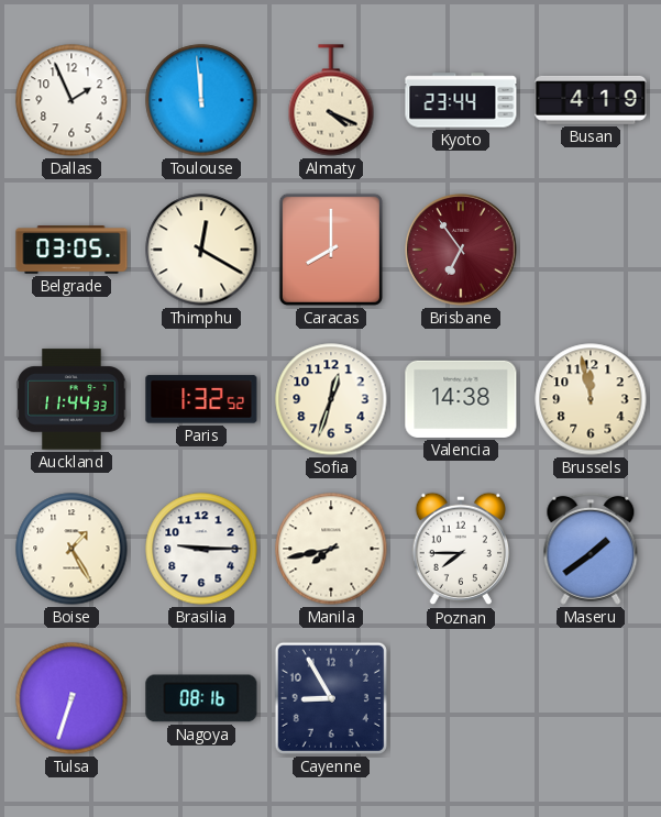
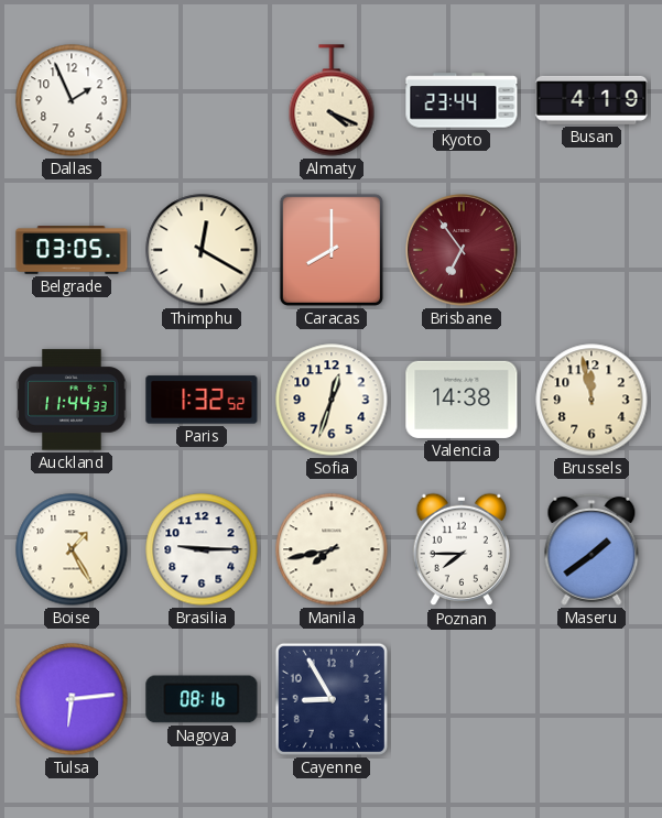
Toulouse: 11:59 -> none (201, 100)
Tulsa: 6:33 -> 6:14 (72, 699)
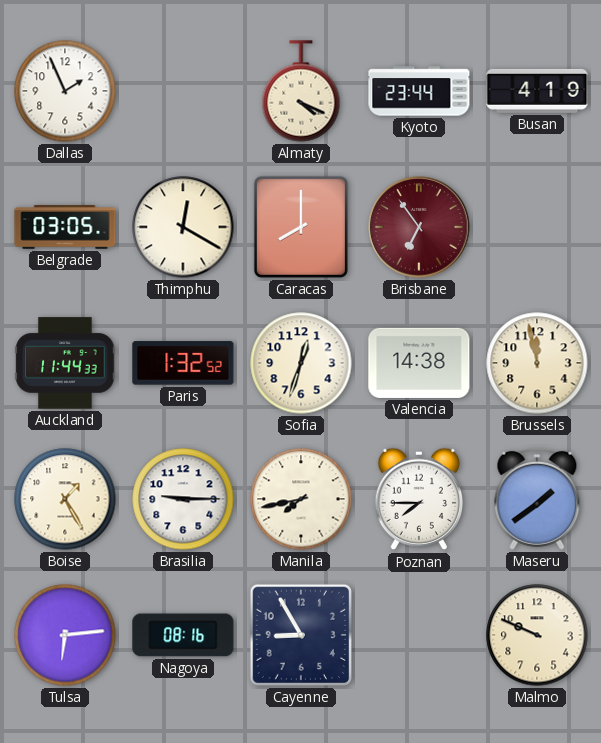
Malmo: none -> 9:49 (537, 635)
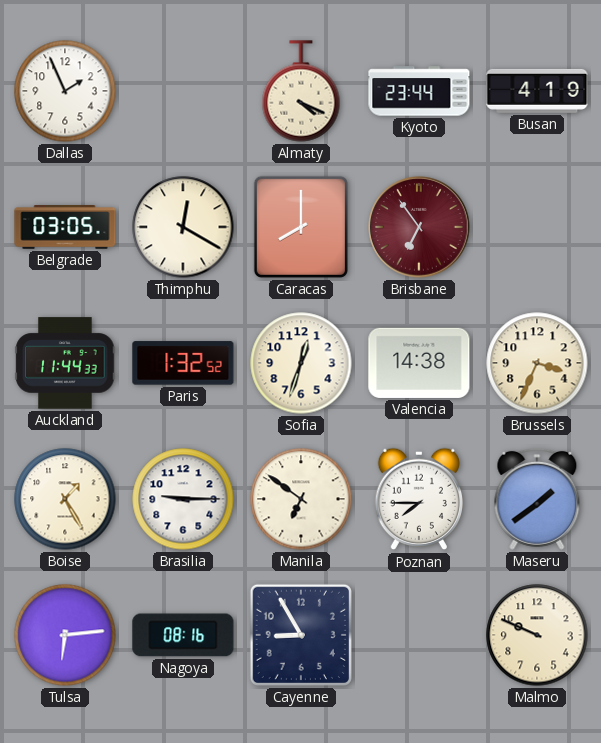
Brussels: 11:58 -> 3:34 (537, 363)
Manila: 7:43 -> 6:51 (301, 499)
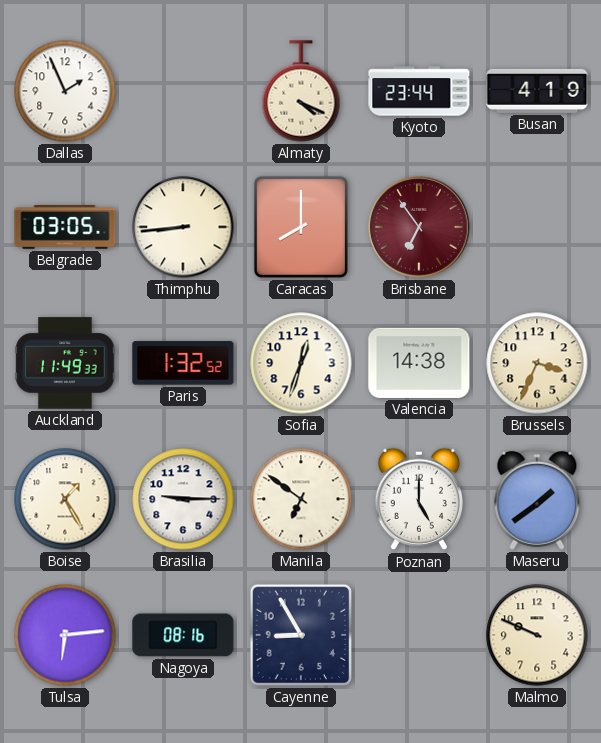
Thimphu: 12:20 -> 8:44 (183, 227)
Auckland: 11:44 -> 11:49 (65, 363)
Poznan: 7:45 -> 5:00 (418, 499)
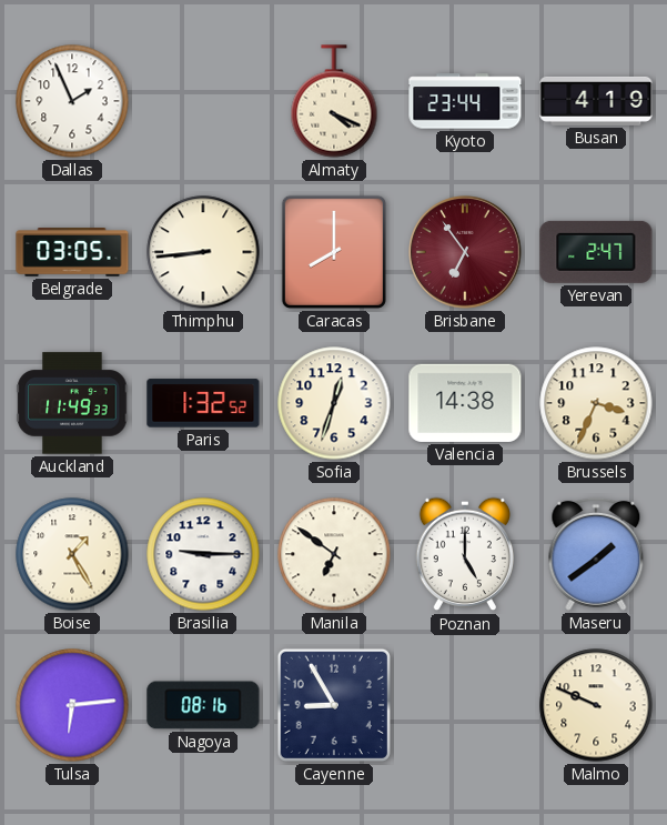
Yerevan: none -> 2:47 (596, 252)
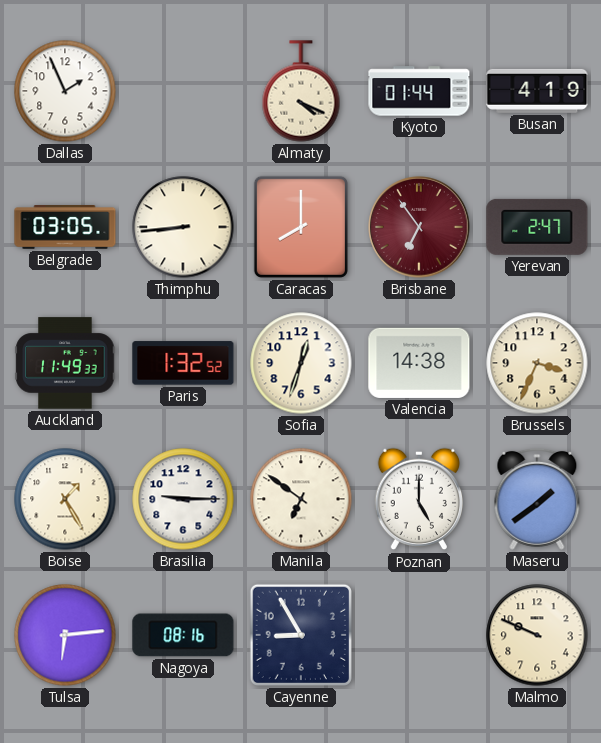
Kyoto: 23:44 -> 01:44 (419, 91)
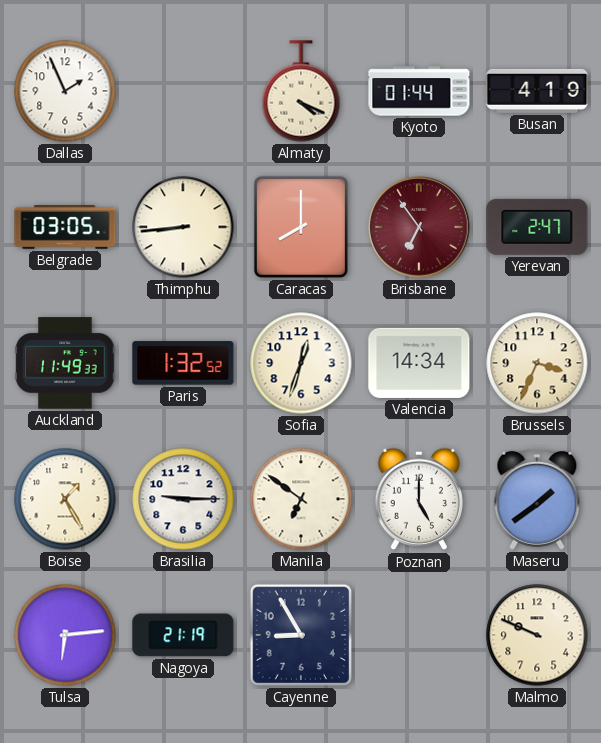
Valencia: 14:38 -> 14:34 (419, 363)
Nagoya: 08:16 -> 21:19 (183, 635)
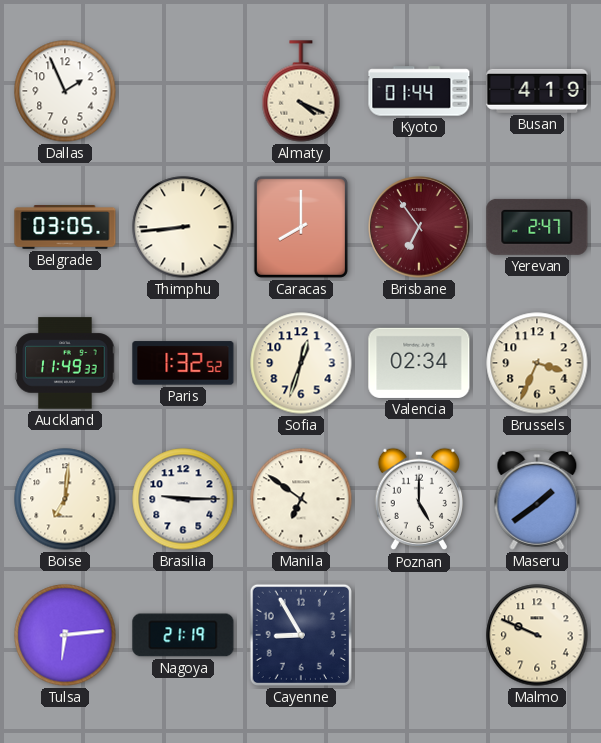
Valencia: 14:34 -> 02:34 (419, 363)
Boise: 1:25 -> 7:01 (65, 499)
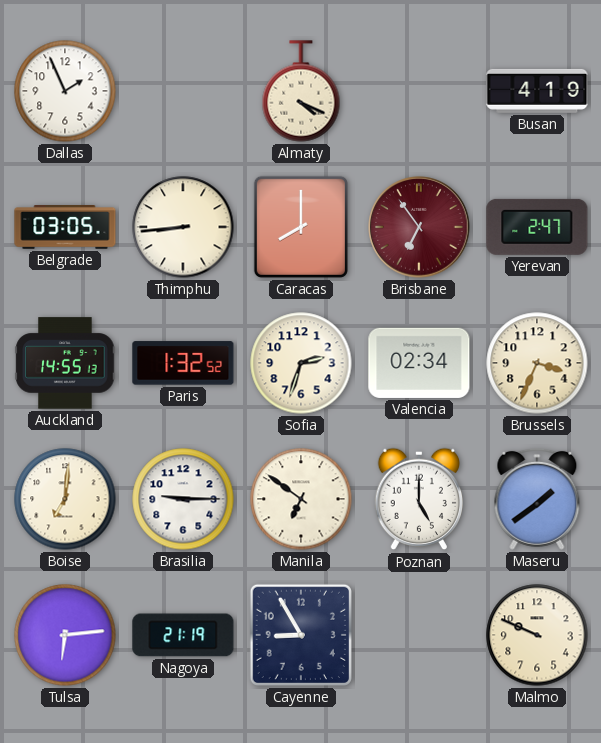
Kyoto: 01:44 -> none (419, 91)
Auckland: 11:49 -> 14:55 (65, 363)
Sofia: 12:33 -> 2:33 (301, 363)
